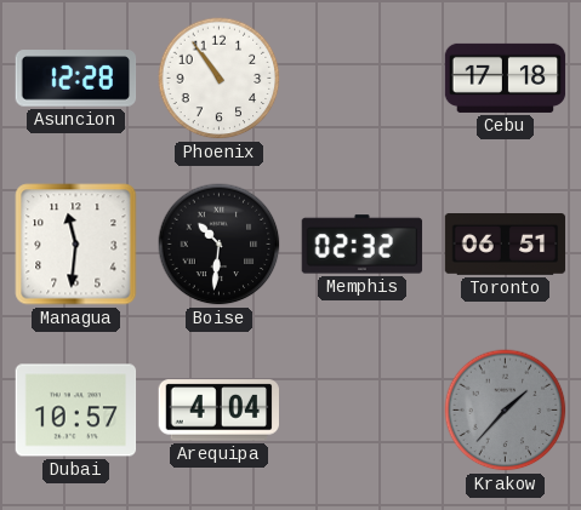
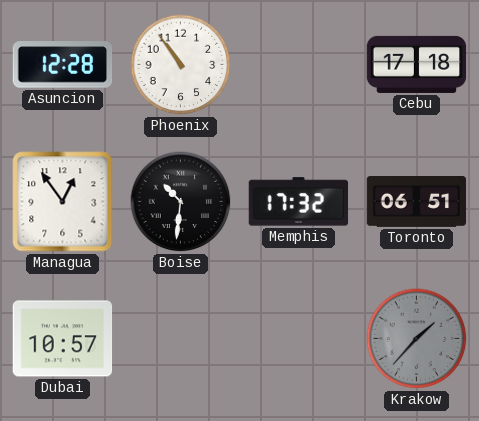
Managua: 11:31 -> 12:54 (63, 202)
Memphis: 02:32 -> 17:32 (299, 202)
Arequipa: 4:04 -> none (218, 411)
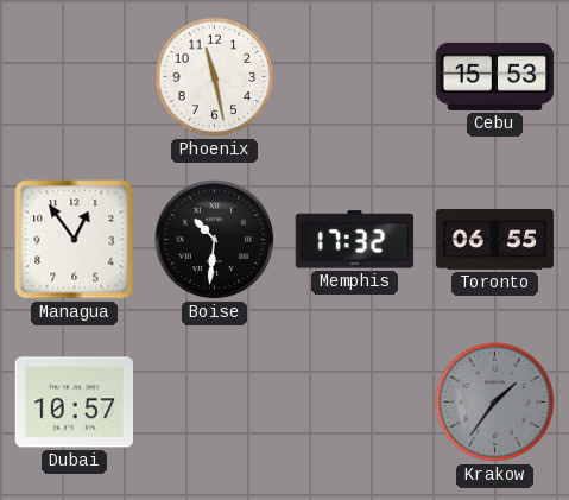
Asuncion: 12:28 -> none (63, 65)
Phoenix: 10:54 -> 11:28 (215, 77)
Cebu: 17:18 -> 15:53 (495, 76)
Toronto: 06:51 -> 06:55 (495, 240)
Krakow: 1:37 -> 1:36 (495, 403)
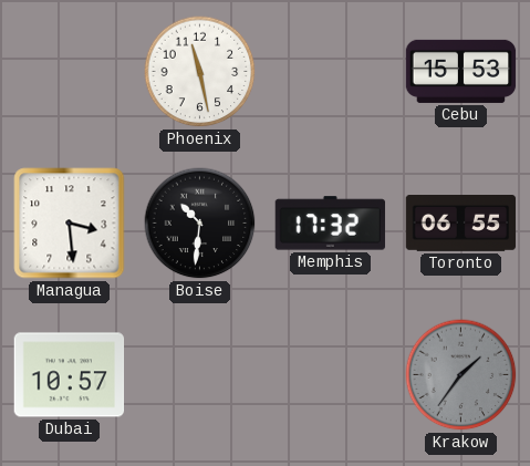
Managua: 12:54 -> 3:29 (70, 224)
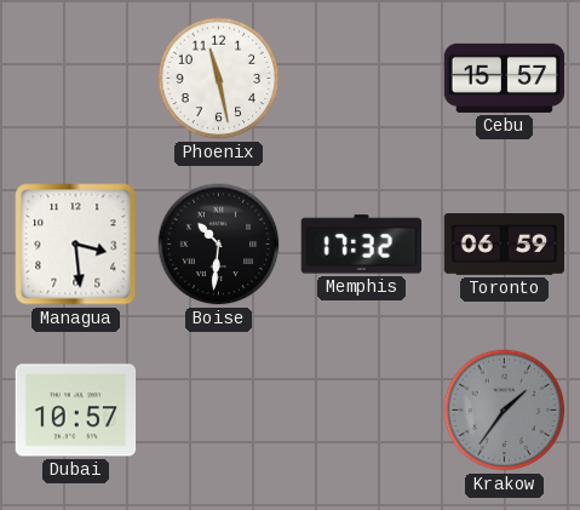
Cebu: 15:53 -> 15:57 (505, 78)
Toronto: 06:55 -> 06:59 (505, 245)
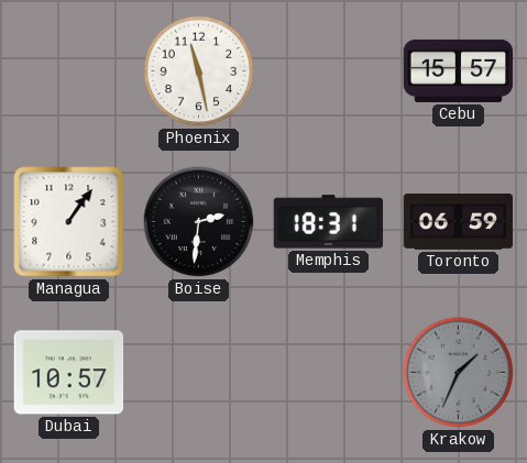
Managua: 3:29 -> 1:06 (69, 222)
Boise: 10:31 -> 2:31 (199, 222)
Memphis: 17:32 -> 18:31 (329, 222)
Krakow: 1:36 -> 1:34 (459, 373)
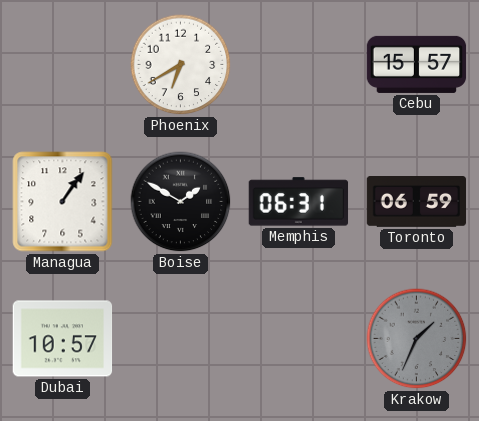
Phoenix: 11:28 -> 6:40 (181, 65)
Boise: 2:31 -> 1:50 (181, 202)
Memphis: 18:31 -> 06:31 (299, 202)
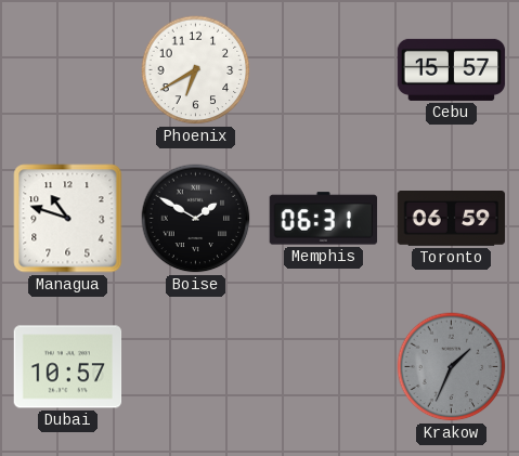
Managua: 1:06 -> 10:48 (68, 219)
